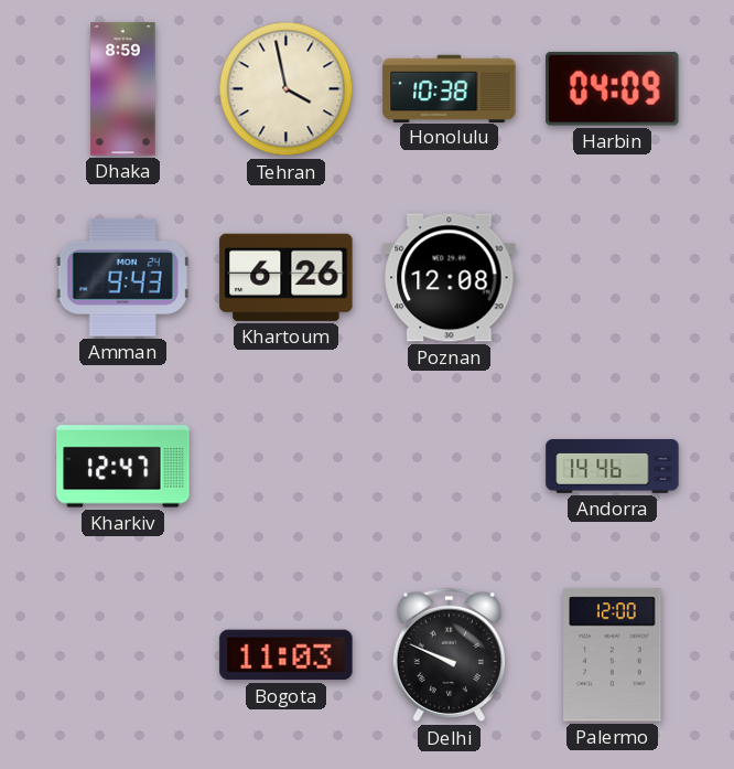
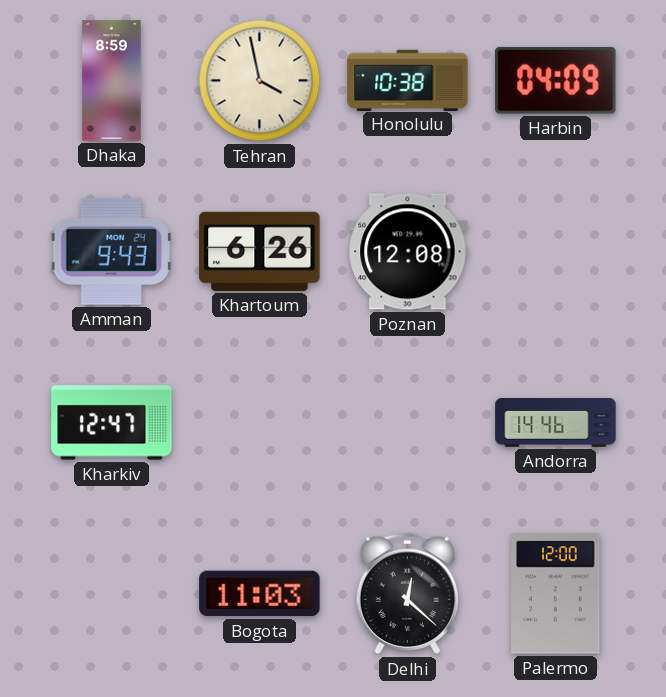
Delhi: 9:49 -> 12:22 (407, 594)
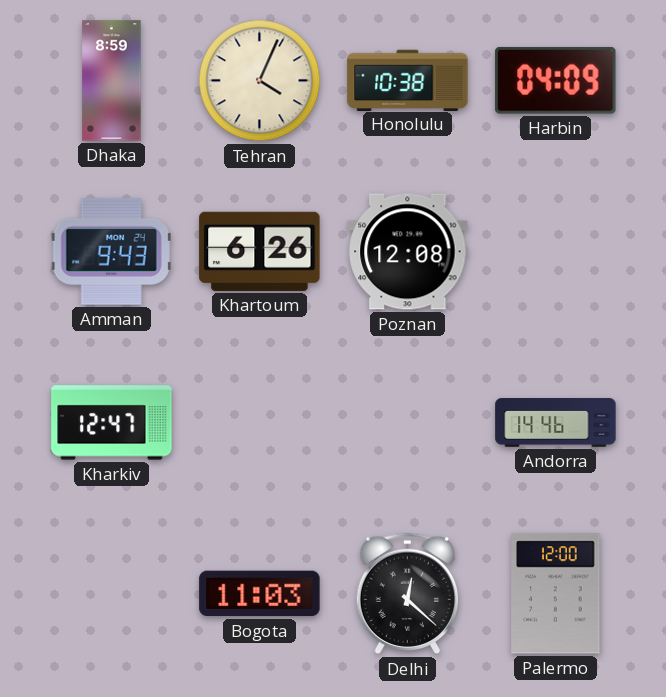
Tehran: 3:58 -> 4:04 (260, 81)
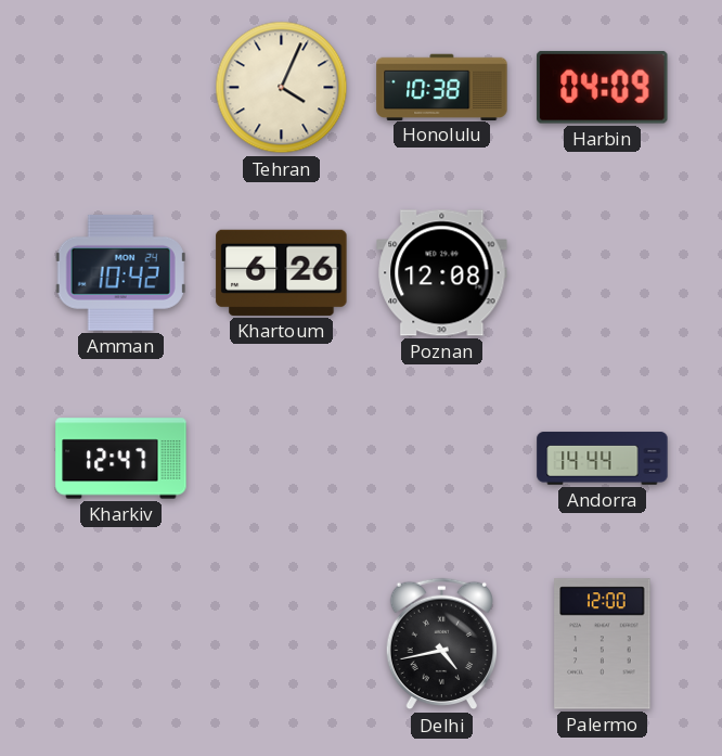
Dhaka: 8:59 -> none (112, 81)
Amman: 9:43 -> 10:42 (120, 272)
Andorra: 14:46 -> 14:44 (603, 459)
Bogota: 11:03 -> none (260, 594)
Delhi: 12:22 -> 4:43 (441, 644)
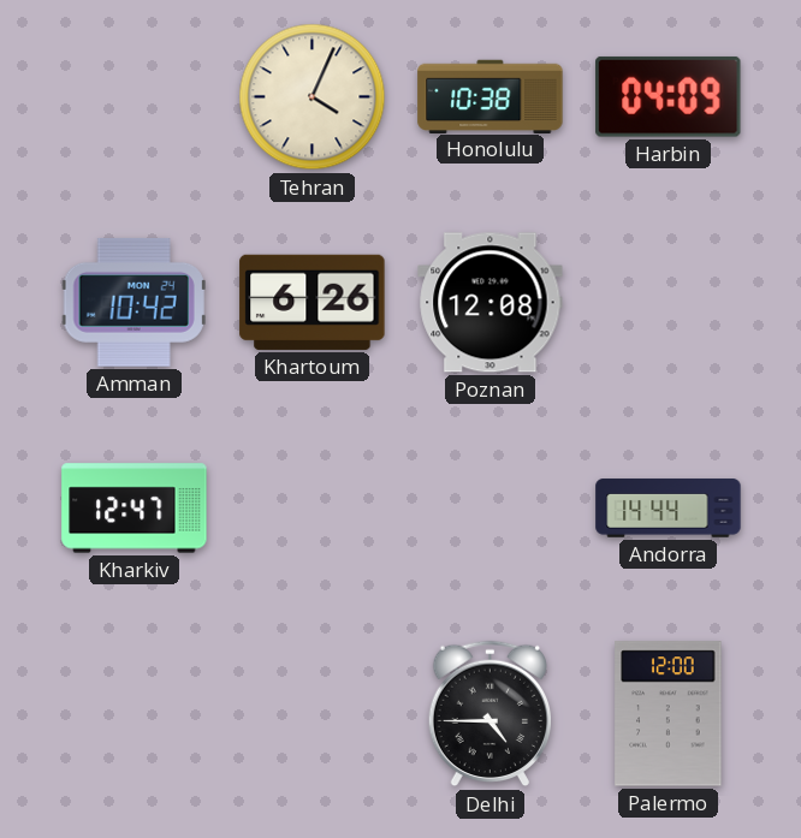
Delhi: 4:43 -> 4:45 (489, 714)
